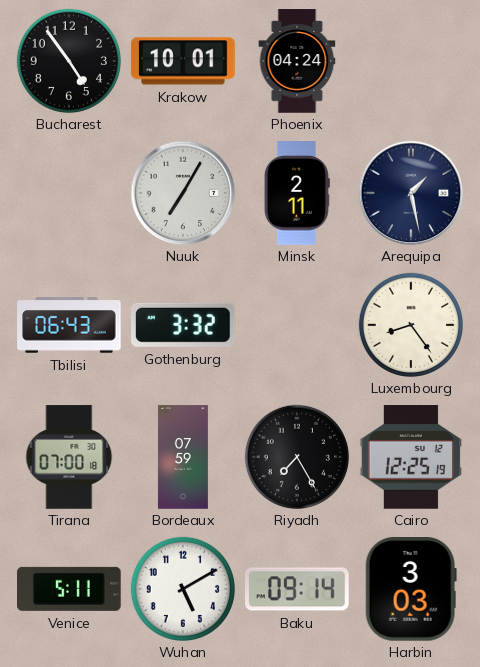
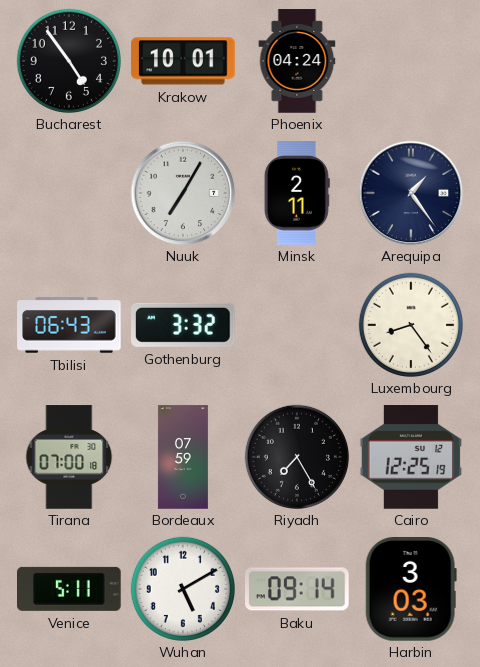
Arequipa: 1:28 -> 1:24 (411, 193)
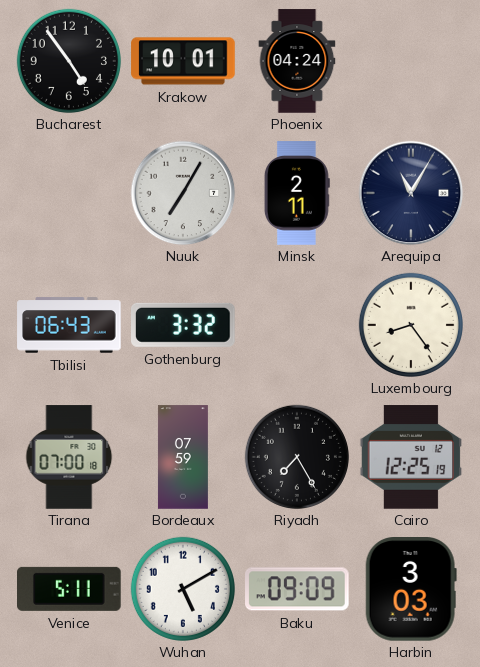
Arequipa: 1:24 -> 11:05 (411, 193)
Baku: 09:14 -> 09:09 (297, 589)
